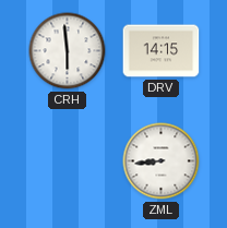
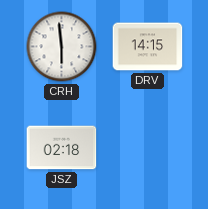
JSZ: none -> 02:18 (62, 148)
ZML: 8:44 -> none (162, 161)
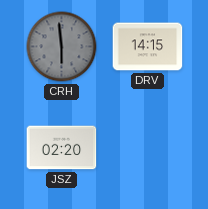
CRH dial: white -> grey (62, 47)
JSZ: 02:18 -> 02:20 (62, 148)
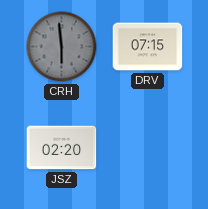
DRV: 14:15 -> 07:15 (148, 47)
